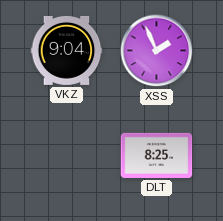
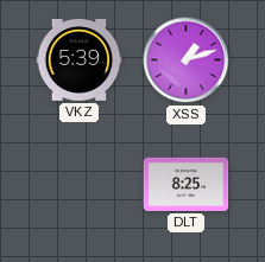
VKZ: 9:04 -> 5:39 (80, 59)
XSS: 1:56 -> 1:12 (187, 60)
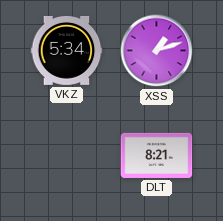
VKZ: 5:39 -> 5:34 (67, 50)
DLT: 8:25 -> 8:21 (157, 155)
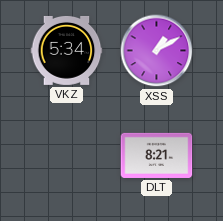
XSS: 1:12 -> 1:10 (157, 51)
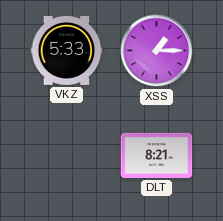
VKZ: 5:34 -> 5:33 (67, 50)
XSS: 1:10 -> 1:15 (157, 51)
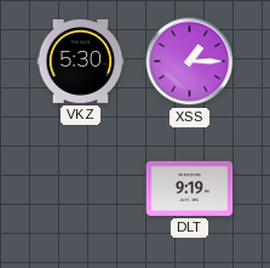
VKZ: 5:33 -> 5:30 (81, 61)
DLT: 8:21 -> 9:19 (190, 188)
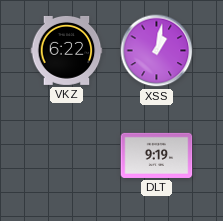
VKZ: 5:30 -> 6:22 (67, 50)
XSS: 1:15 -> 1:02 (157, 51)
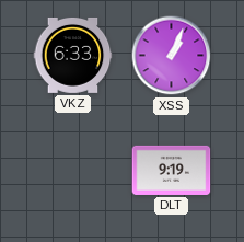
VKZ: 6:22 -> 6:33 (73, 55)
XSS: 1:02 -> 1:04 (172, 56)
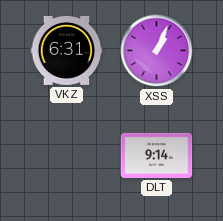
VKZ: 6:33 -> 6:31 (67, 50)
DLT: 9:19 -> 9:14 (157, 155)
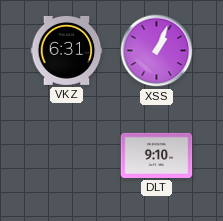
DLT: 9:14 -> 9:10 (157, 155)
